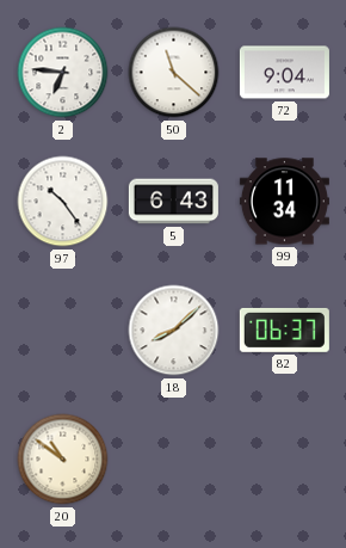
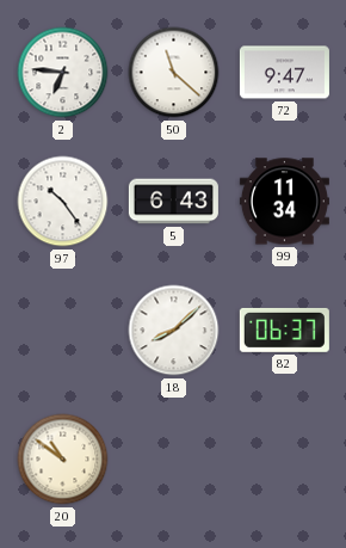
72: 9:04 -> 9:47 (284, 73)
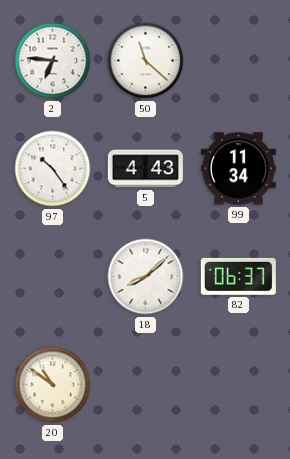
72: 9:47 -> none (284, 73)
5: 6:43 -> 4:43 (145, 169)
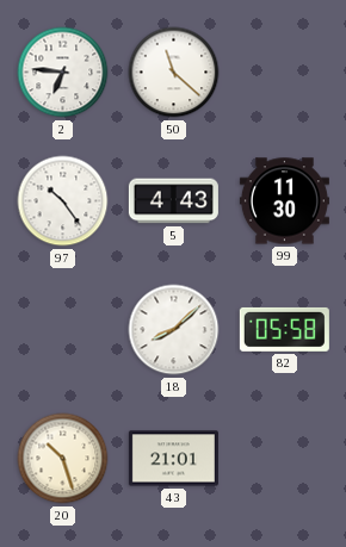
99: 11:34 -> 11:30 (284, 201)
82: 06:37 -> 05:58 (284, 329)
20: 10:51 -> 10:27 (63, 459)
43: none -> 21:01 (173, 459)
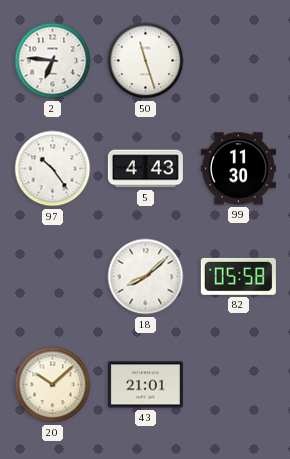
50: 11:22 -> 11:27 (146, 61)
20: 10:27 -> 10:08 (53, 385)
